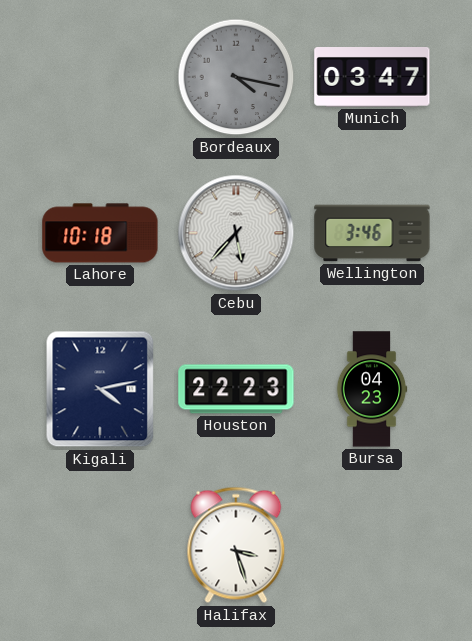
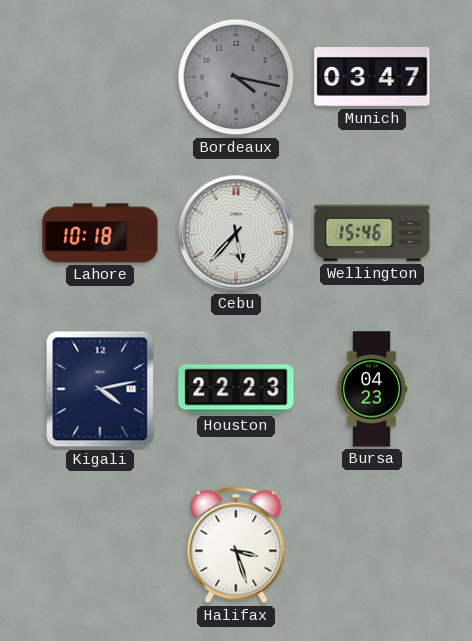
Wellington: 3:46 -> 15:46 (372, 233)
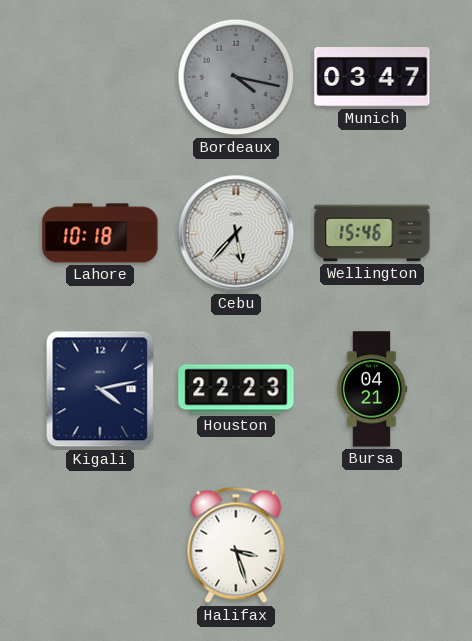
Bursa: 04:23 -> 04:21 (372, 389)
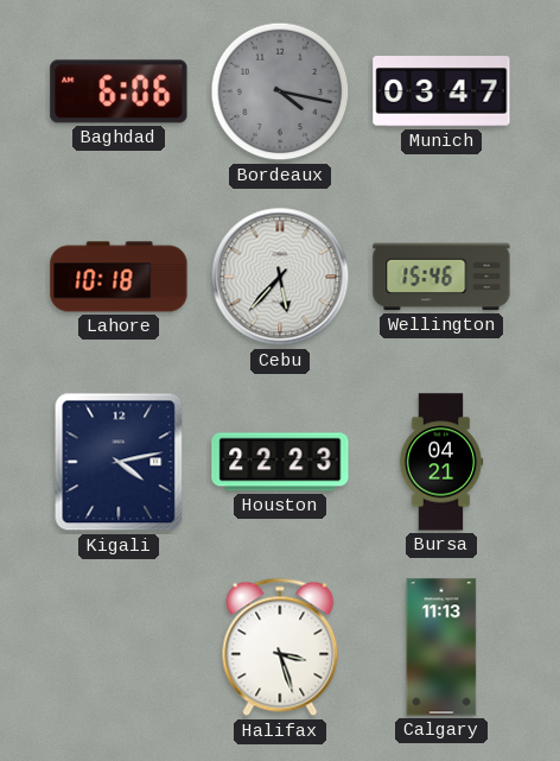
Baghdad: none -> 6:06 (119, 91)
Calgary: none -> 11:13 (441, 647)
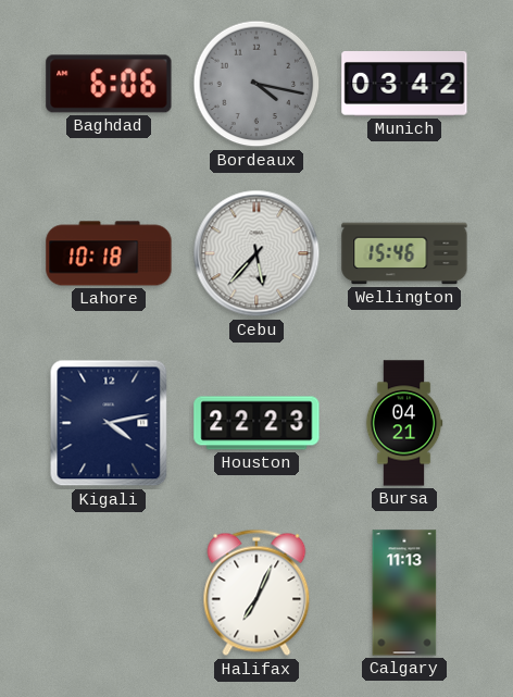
Munich: 03:47 -> 03:42 (404, 85)
Halifax: 3:27 -> 7:04 (256, 593)
